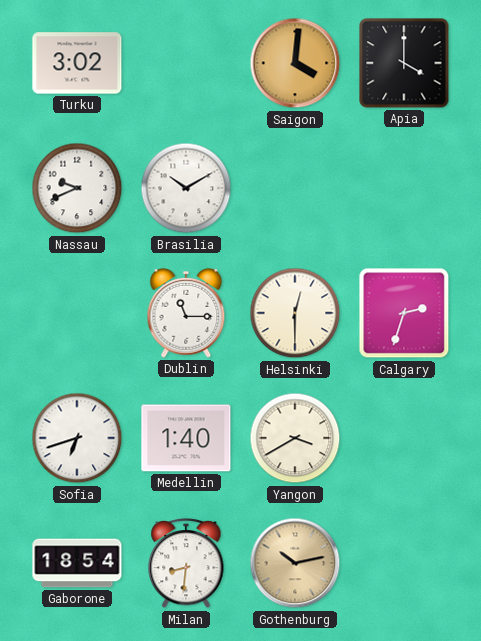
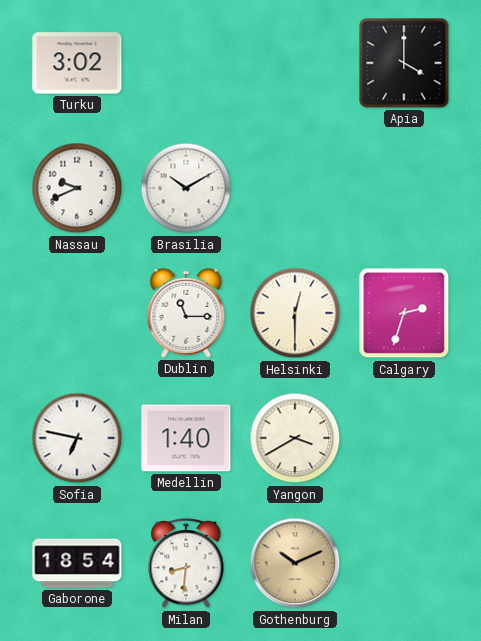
Saigon: 4:01 -> none (295, 63)
Sofia: 6:42 -> 6:47 (77, 438)
Gothenburg: 10:13 -> 10:11 (295, 563)
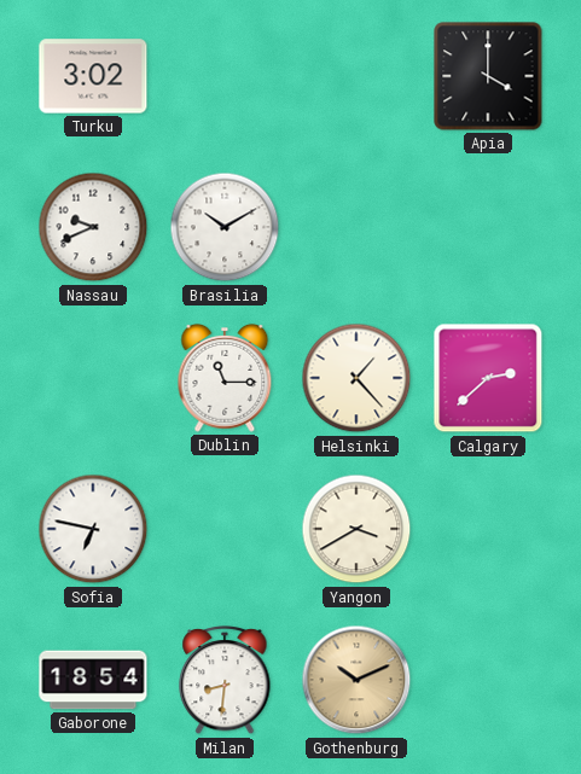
Helsinki: 12:30 -> 1:23 (356, 378)
Calgary: 2:33 -> 2:38 (488, 378)
Medellin: 1:40 -> none (186, 438)
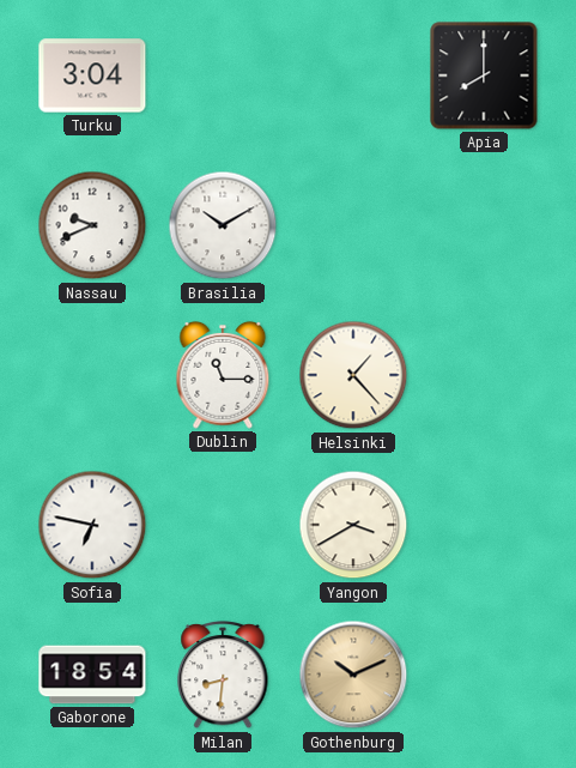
Turku: 3:02 -> 3:04 (92, 75)
Apia: 4:00 -> 8:00 (484, 75)
Calgary: 2:38 -> none (488, 378)
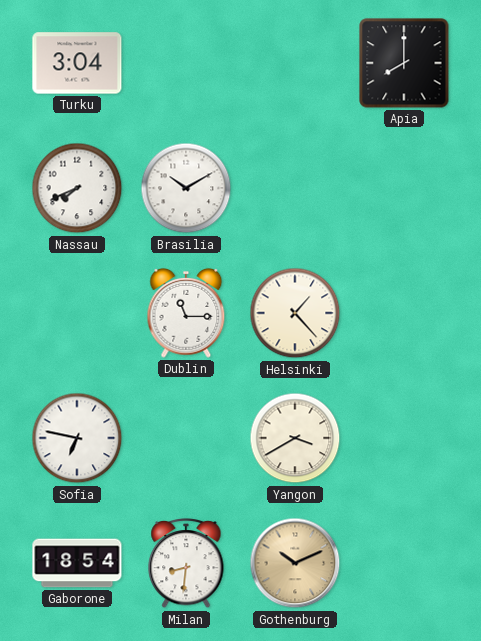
Nassau: 9:41 -> 7:41 (77, 188)
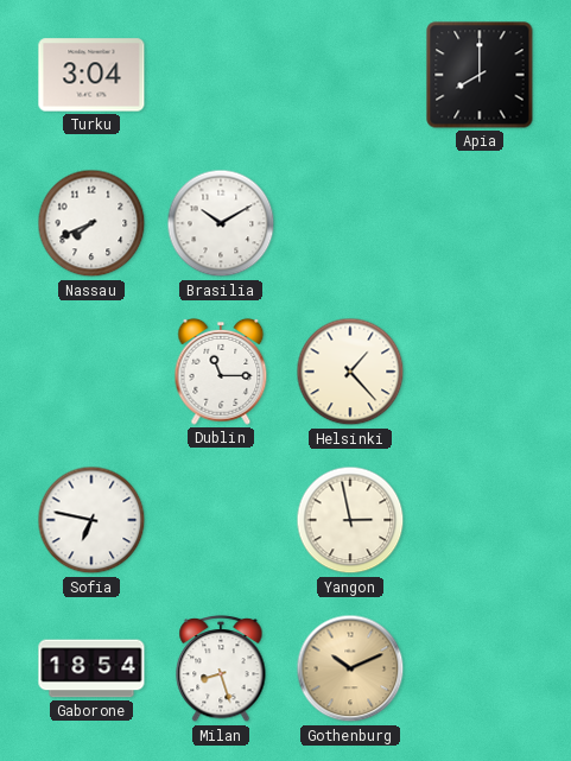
Yangon: 3:40 -> 2:58 (350, 520)
Milan: 8:31 -> 8:27 (221, 668)
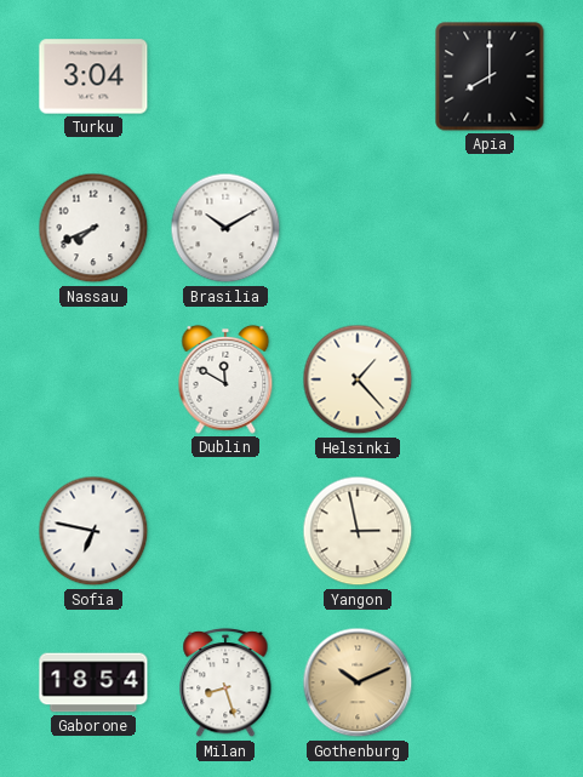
Dublin: 11:15 -> 11:50 (225, 379)
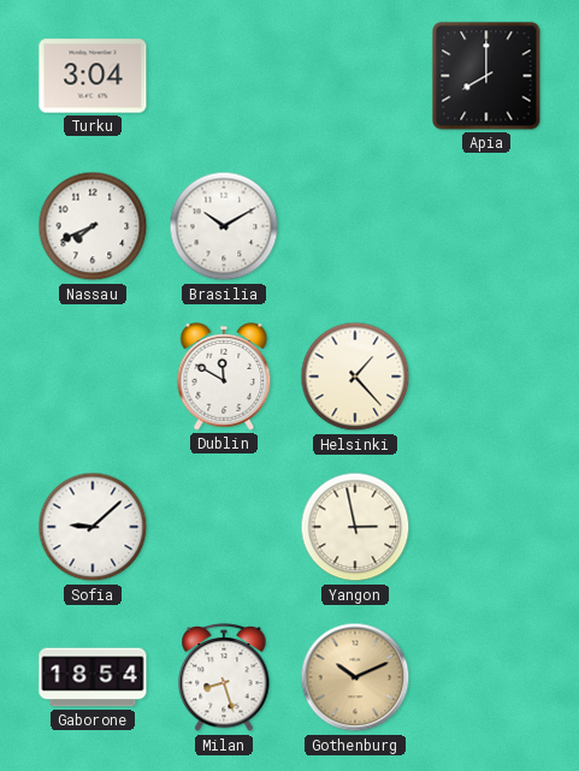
Sofia: 6:47 -> 9:08 (93, 527)
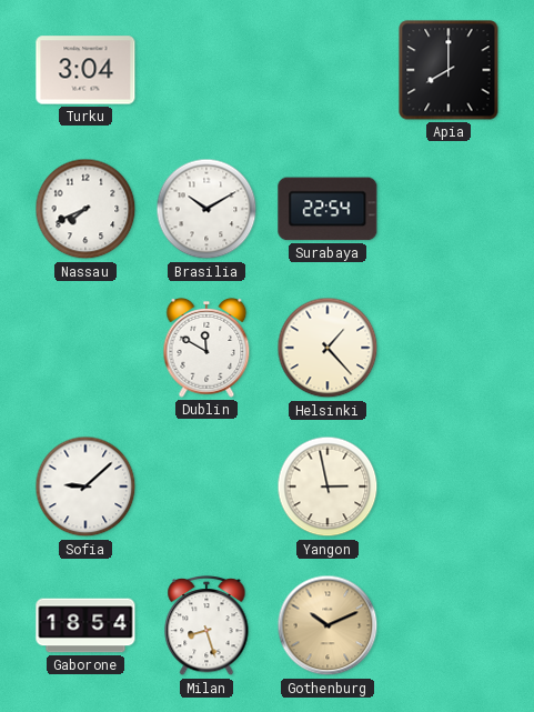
Surabaya: none -> 22:54 (328, 209)
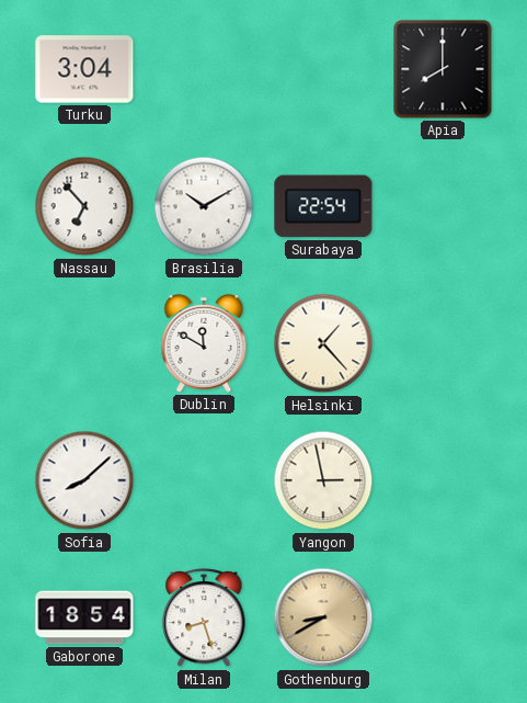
Nassau: 7:41 -> 6:53 (84, 206)
Sofia: 9:08 -> 8:08 (84, 480)
Gothenburg: 10:11 -> 8:40 (323, 617)
